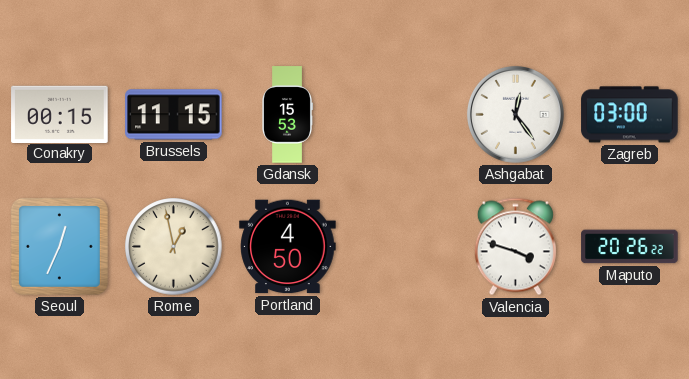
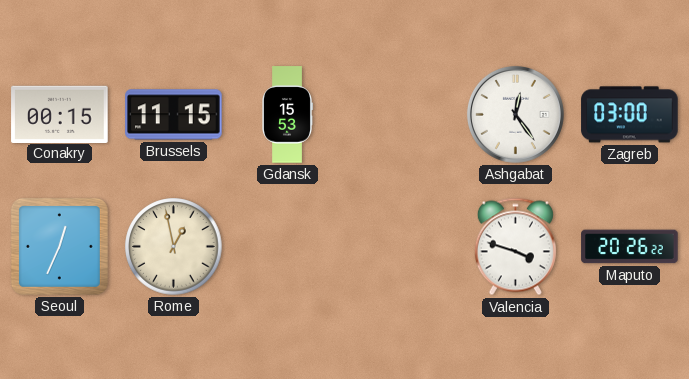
Portland: 4:50 -> none (288, 247)
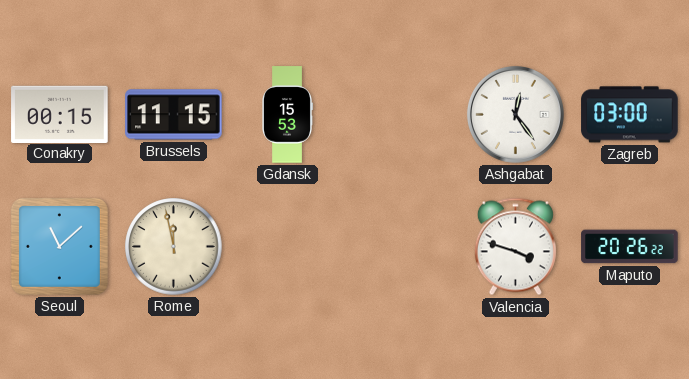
Seoul: 12:34 -> 11:08 (59, 246)
Rome: 12:58 -> 11:58 (174, 247)
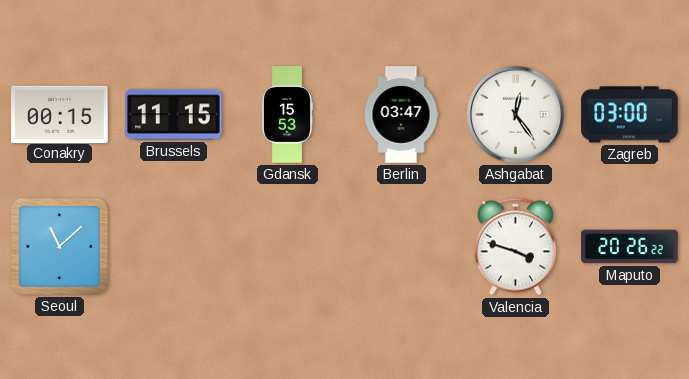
Berlin: none -> 03:47 (401, 115)
Rome: 11:58 -> none (174, 247)
